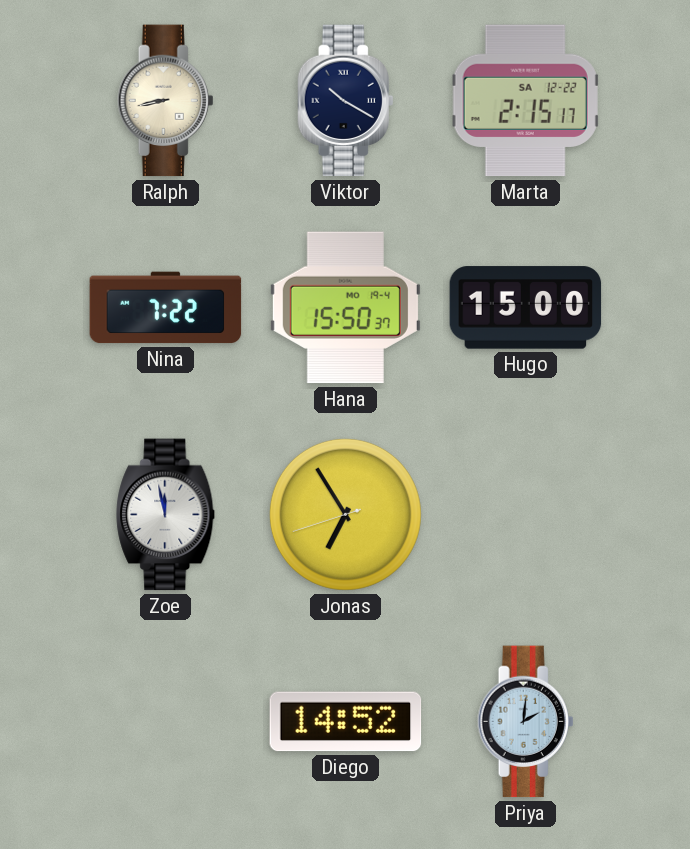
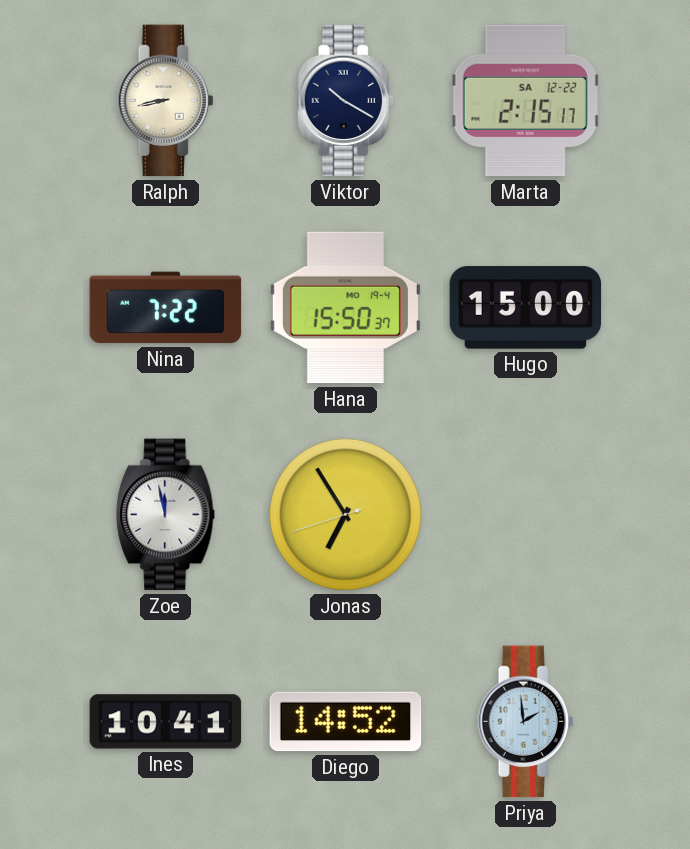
Ines: none -> 10:41 (166, 722)
Priya: 2:01 -> 1:59 (526, 722)
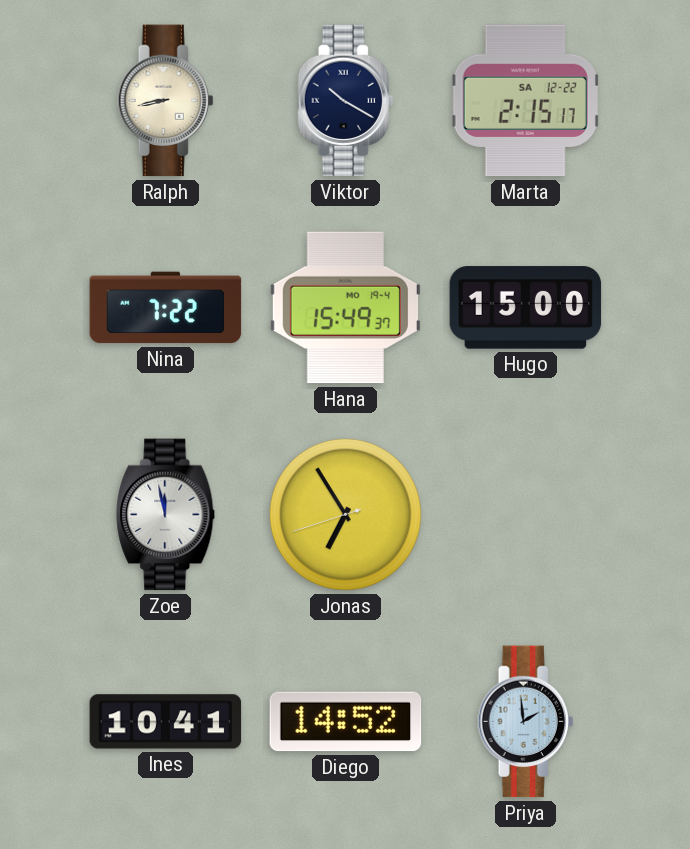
Hana: 15:50 -> 15:49 (345, 308)
